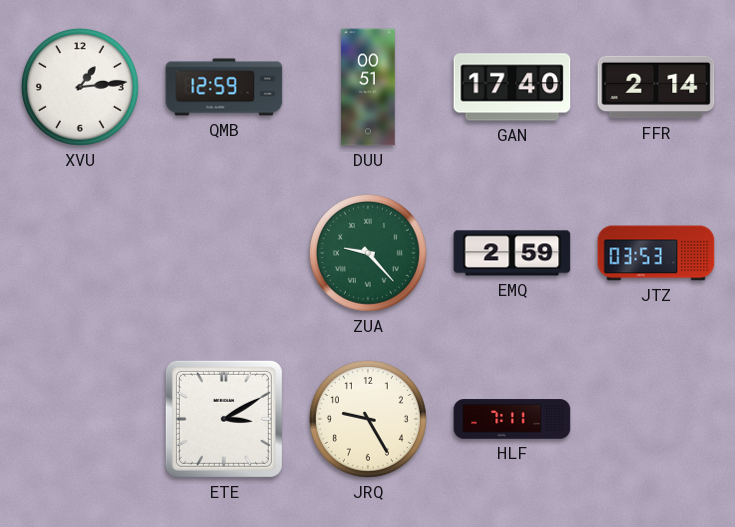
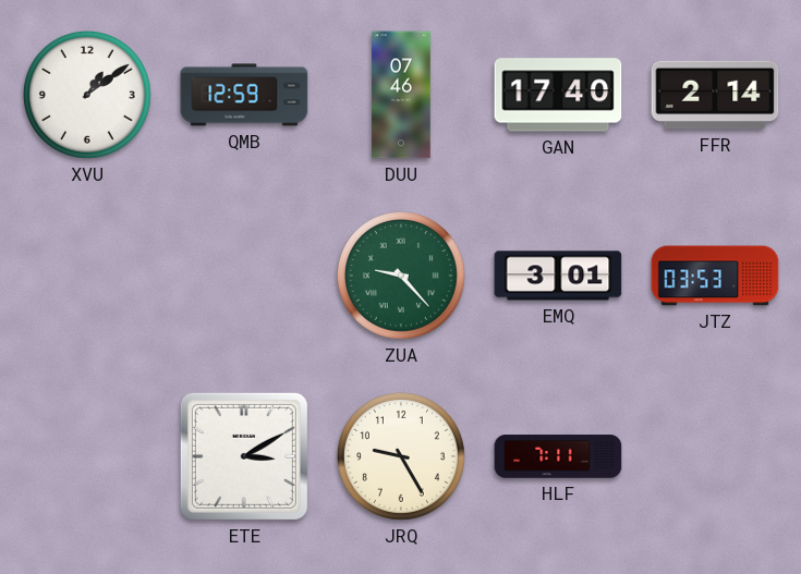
XVU: 1:14 -> 1:09 (87, 95)
DUU: 00:51 -> 07:46 (401, 95)
EMQ: 2:59 -> 3:01 (558, 276)
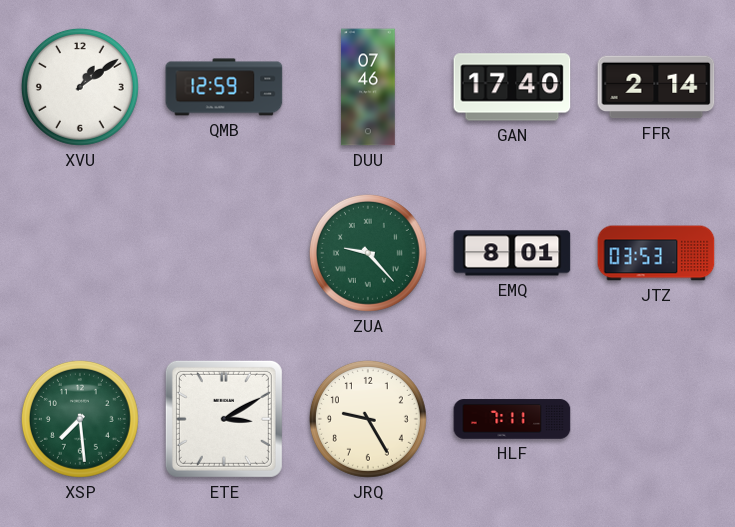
EMQ: 3:01 -> 8:01 (512, 253)
XSP: none -> 7:29 (80, 419)
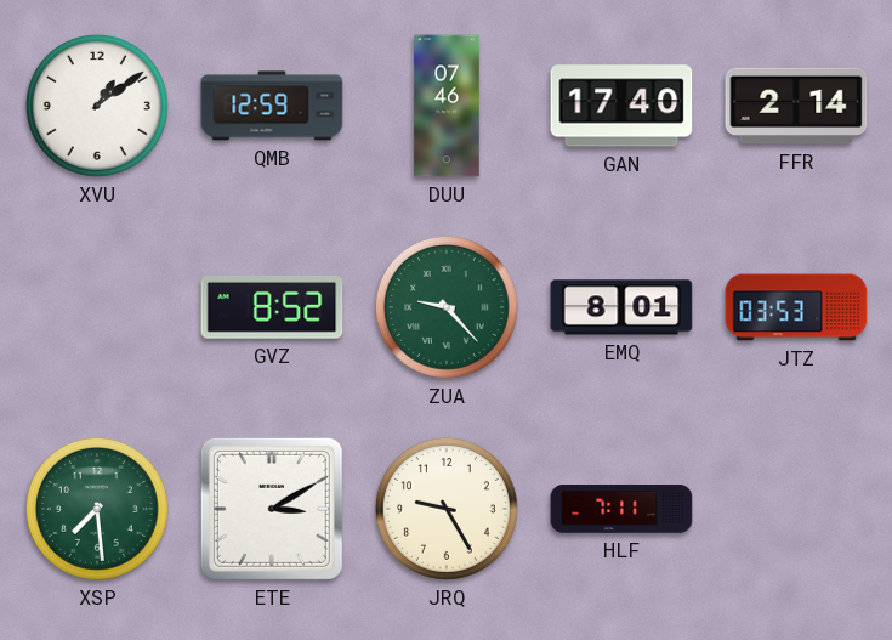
GVZ: none -> 8:52 (272, 307)
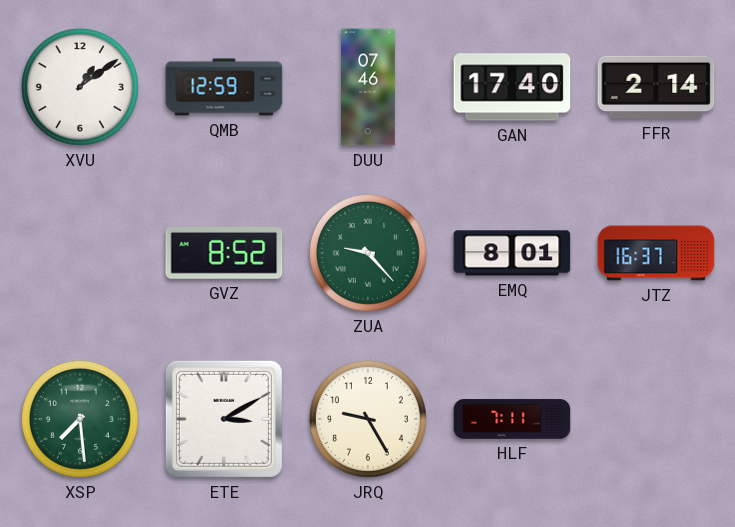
JTZ: 03:53 -> 16:37 (656, 253)
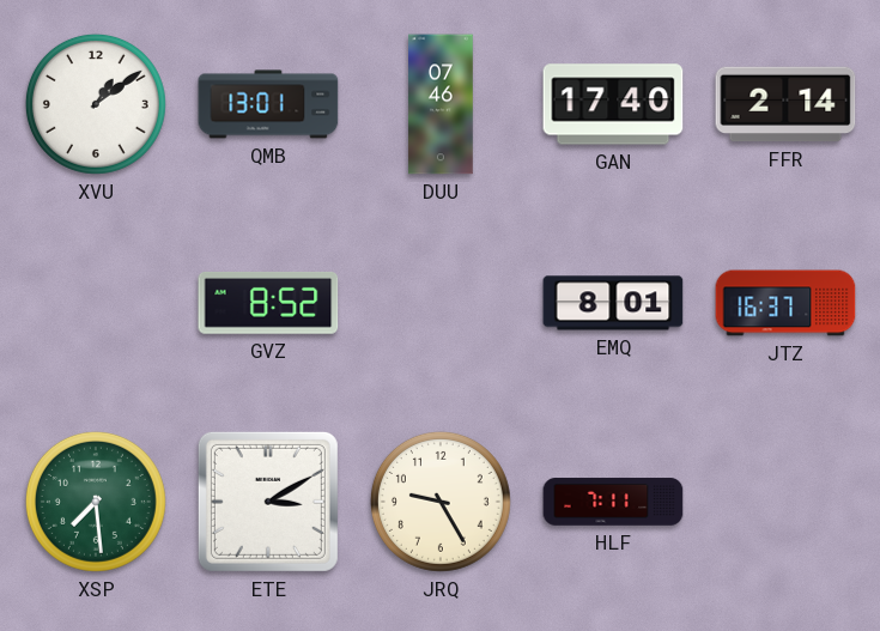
QMB: 12:59 -> 13:01 (268, 104)
ZUA: 9:23 -> none (368, 253)
